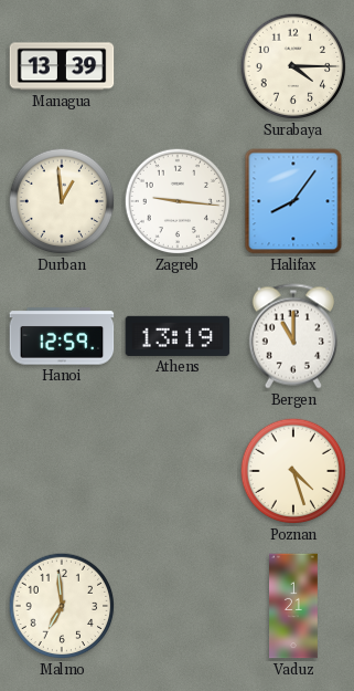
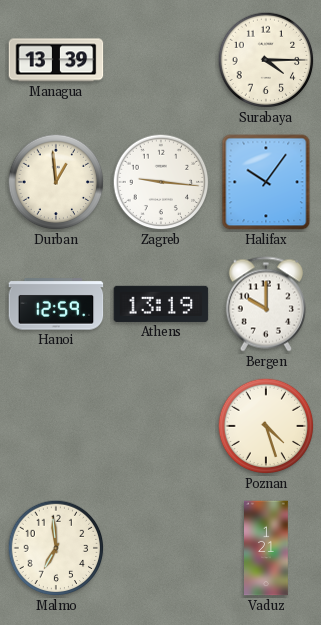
Halifax: 8:06 -> 10:06 (266, 182)
Bergen: 11:00 -> 10:00 (266, 304)
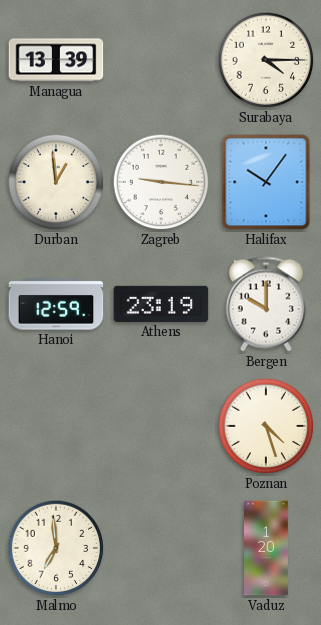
Athens: 13:19 -> 23:19 (161, 304)
Vaduz: 1:21 -> 1:20 (267, 548)
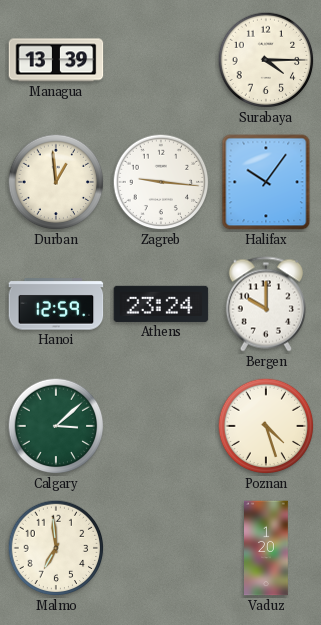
Athens: 23:19 -> 23:24 (161, 304)
Calgary: none -> 3:08 (56, 426)
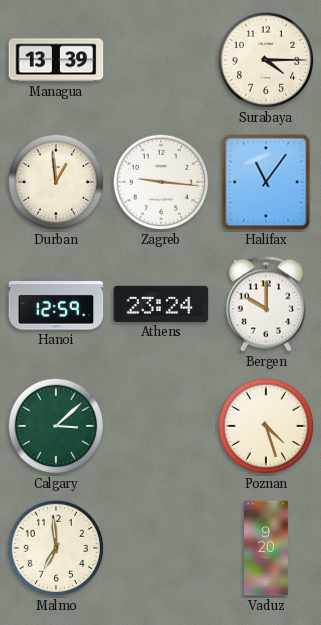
Halifax: 10:06 -> 11:06 (266, 182)
Vaduz: 1:20 -> 9:20 (267, 548)
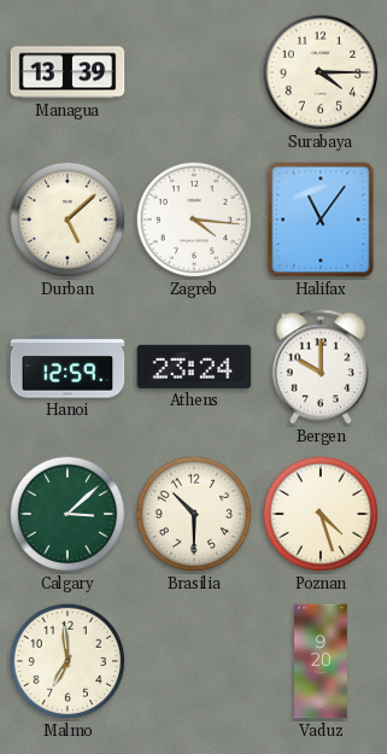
Durban: 12:59 -> 5:08 (68, 220)
Zagreb: 9:16 -> 4:16 (194, 220)
Brasilia: none -> 10:30 (194, 514)
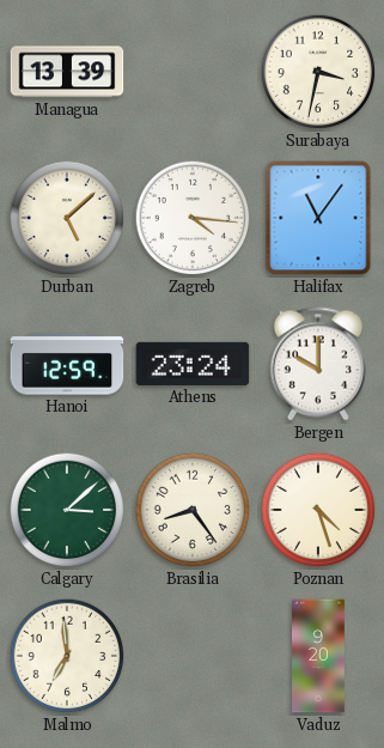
Surabaya: 4:15 -> 3:32 (318, 72)
Brasilia: 10:30 -> 8:24 (193, 510)
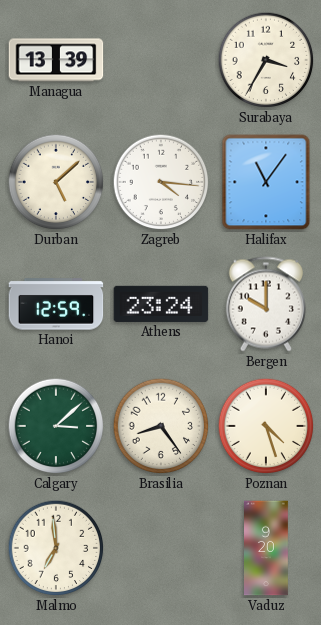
Surabaya: 3:32 -> 3:35 (266, 60)
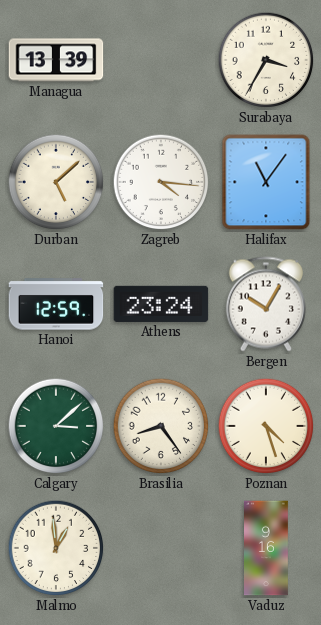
Bergen: 10:00 -> 10:05 (266, 304)
Malmo: 6:59 -> 12:59 (56, 548)
Vaduz: 9:20 -> 9:16 (267, 548)
